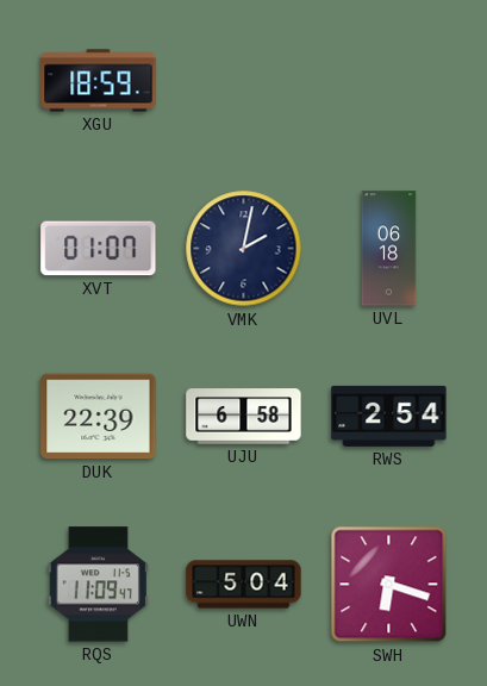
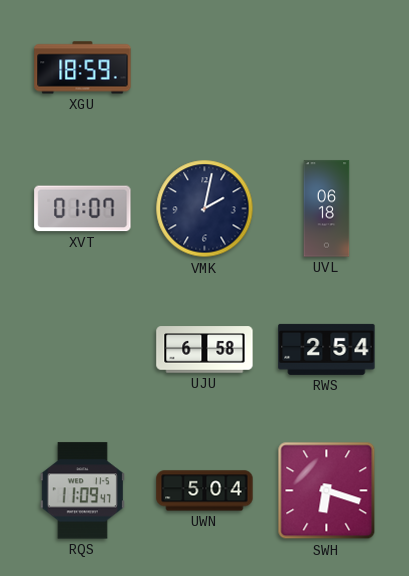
DUK: 22:39 -> none (99, 417)
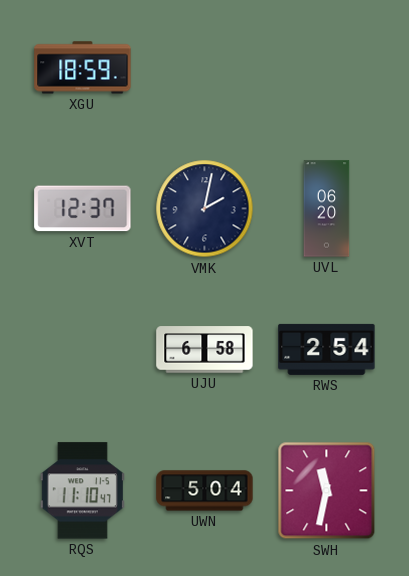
XVT: 01:07 -> 12:37 (83, 209)
UVL: 06:18 -> 06:20 (327, 209)
RQS: 11:09 -> 11:10 (82, 491)
SWH: 6:18 -> 11:32 (327, 491)
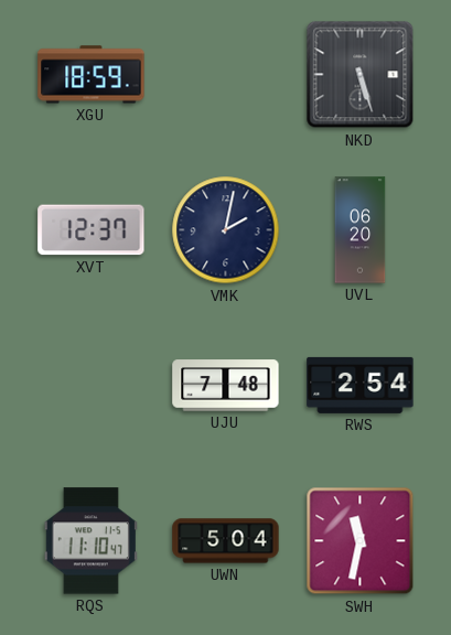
NKD: none -> 5:27 (361, 75)
UJU: 6:58 -> 7:48 (226, 386)
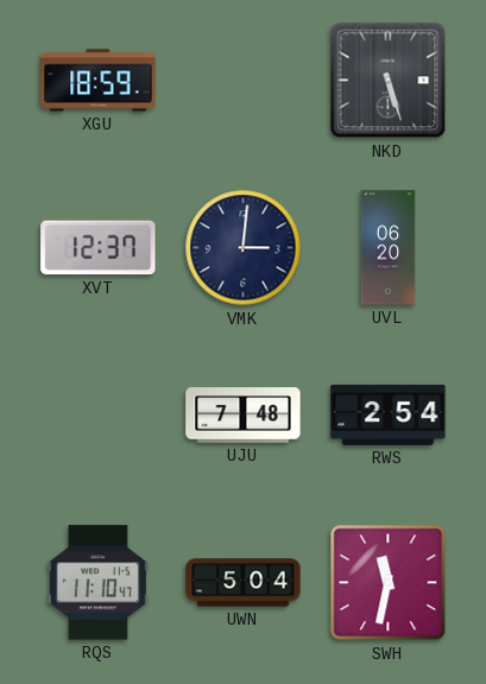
VMK: 2:02 -> 3:01 (244, 248)
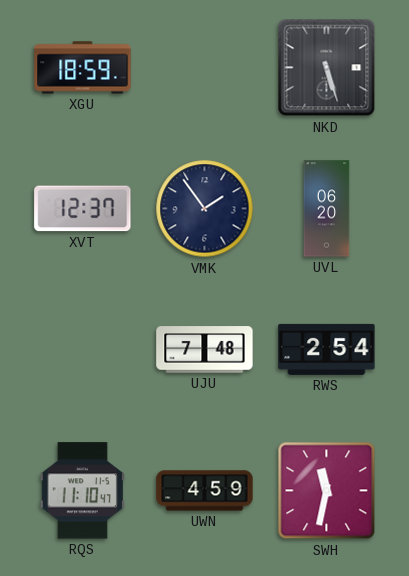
VMK: 3:01 -> 1:54 (205, 209)
UWN: 5:04 -> 4:59 (205, 491)
